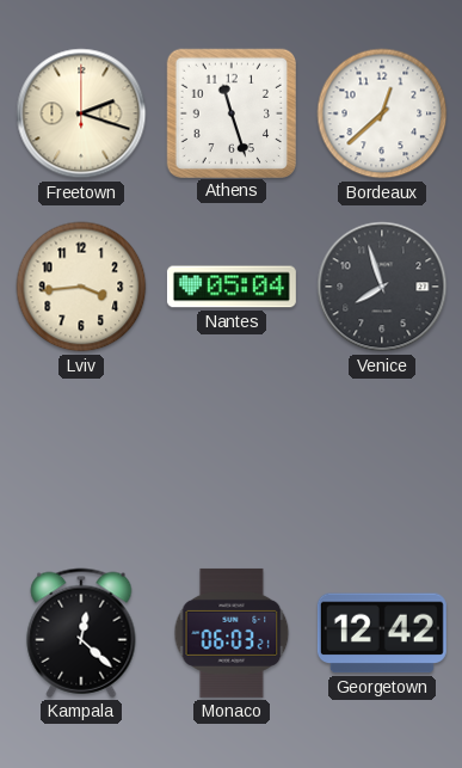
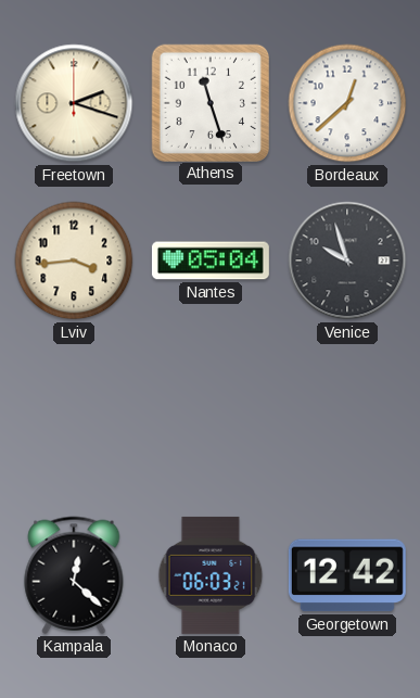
Venice: 7:57 -> 9:57 (347, 261)
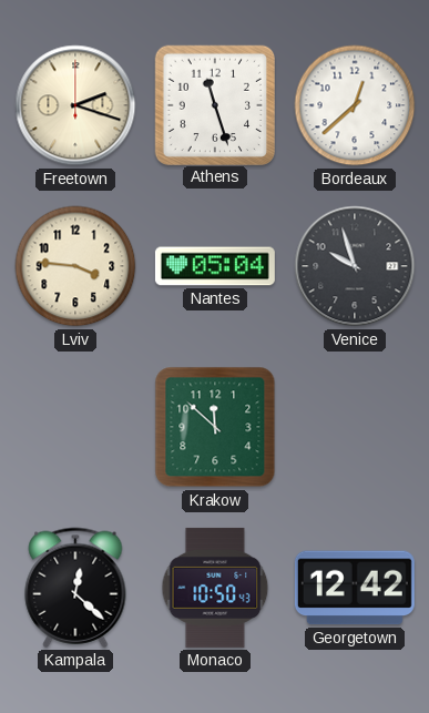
Lviv: 3:44 -> 3:46 (75, 266)
Krakow: none -> 11:52 (215, 427)
Monaco: 06:03 -> 10:50 (215, 588)
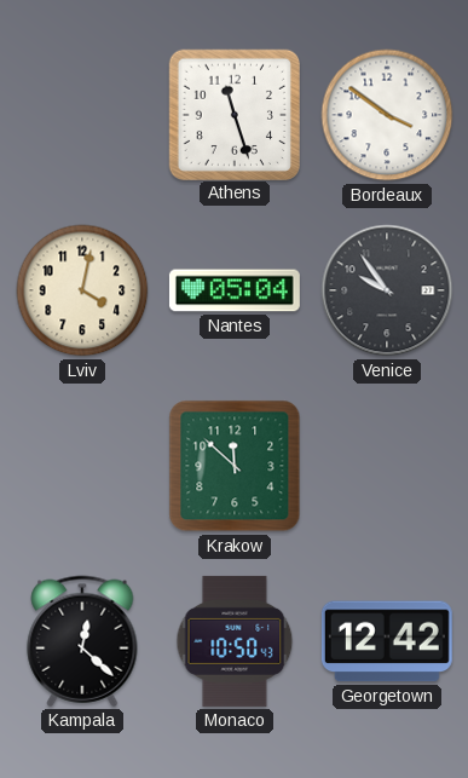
Freetown: 2:18 -> none (75, 105)
Bordeaux: 12:38 -> 3:51 (387, 115)
Lviv: 3:46 -> 4:02 (82, 290)
Venice: 9:57 -> 9:54 (387, 290)
